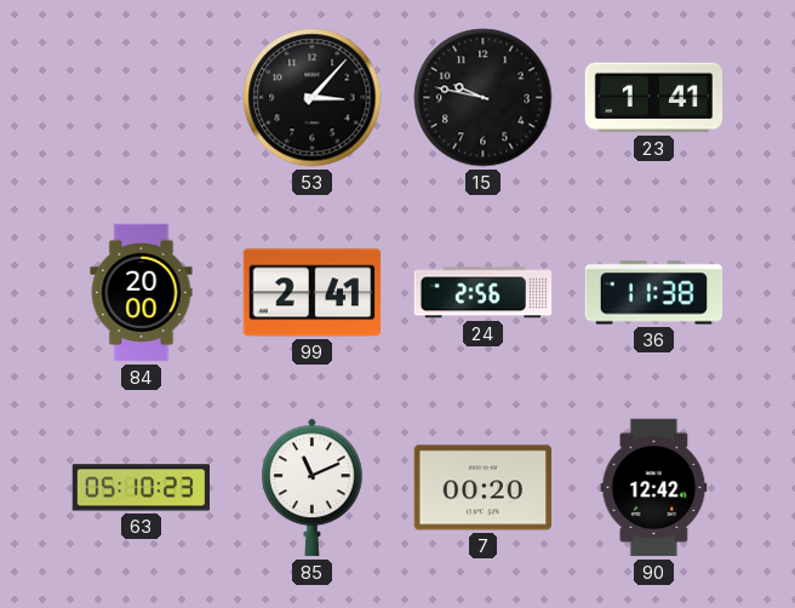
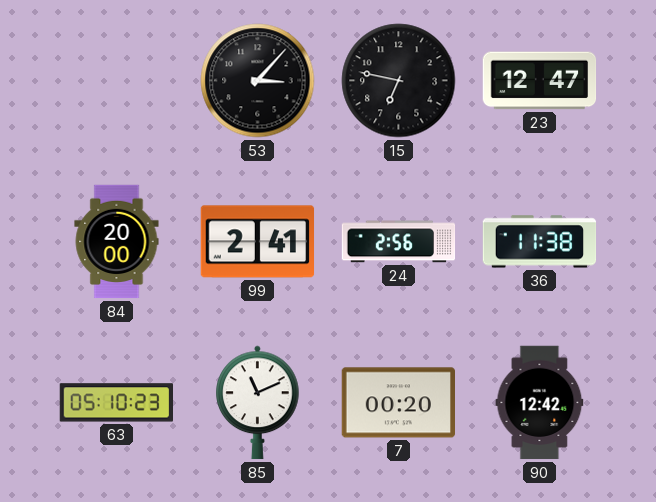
15: 9:47 -> 6:47 (399, 81)
23: 1:41 -> 12:47 (540, 81)
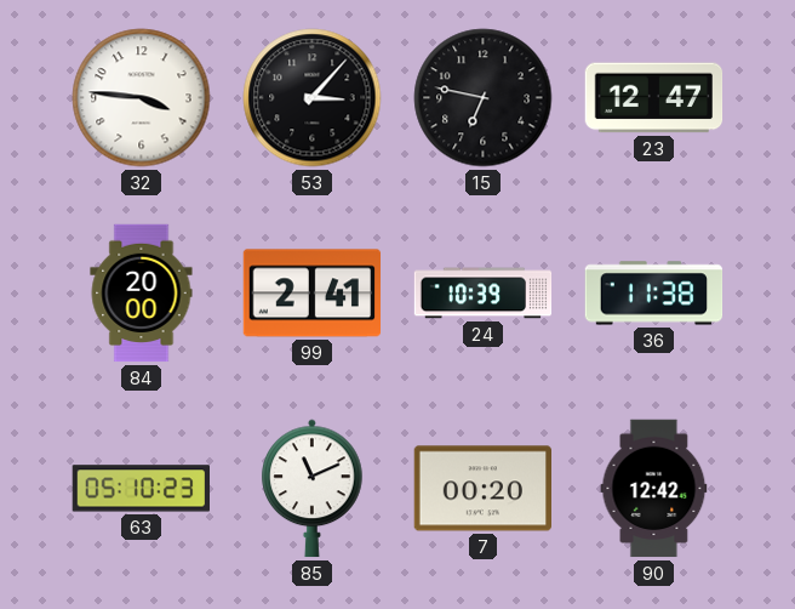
32: none -> 3:46 (142, 98)
24: 2:56 -> 10:39 (484, 294)
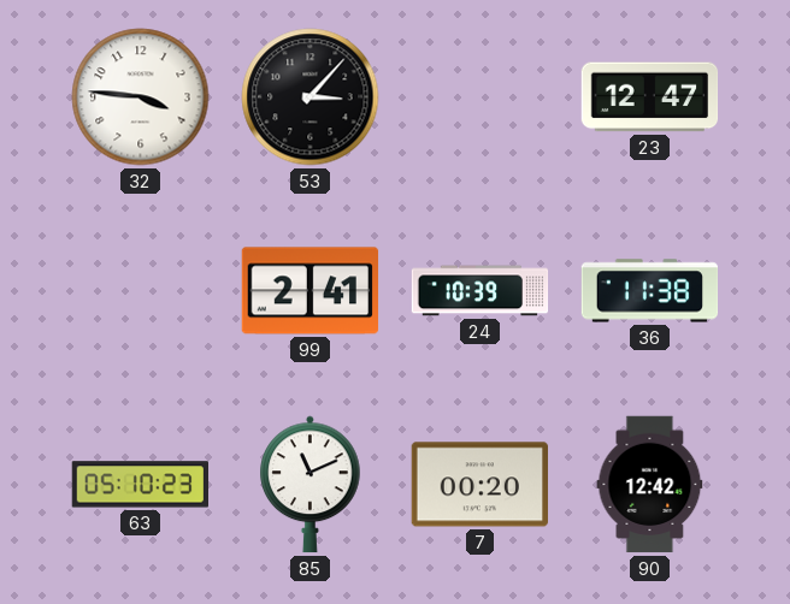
15: 6:47 -> none (484, 98)
84: 20:00 -> none (142, 294)
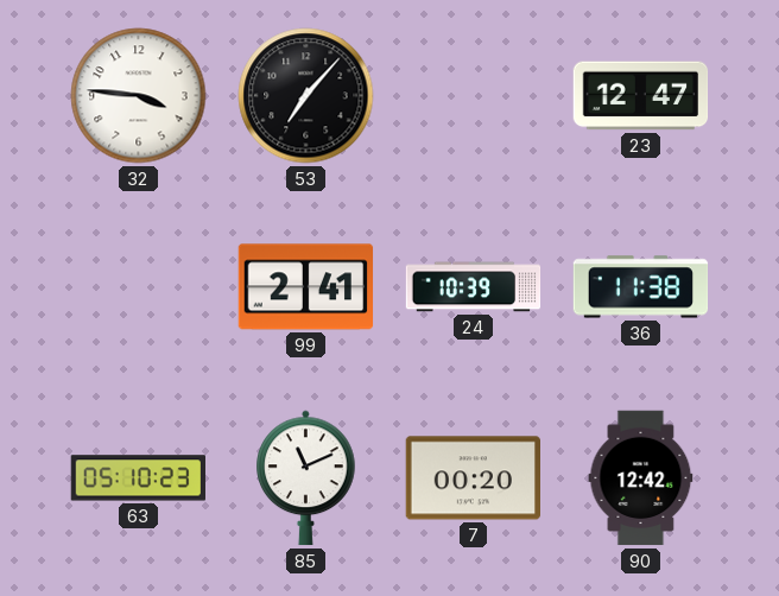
53: 3:07 -> 7:07 (306, 96)
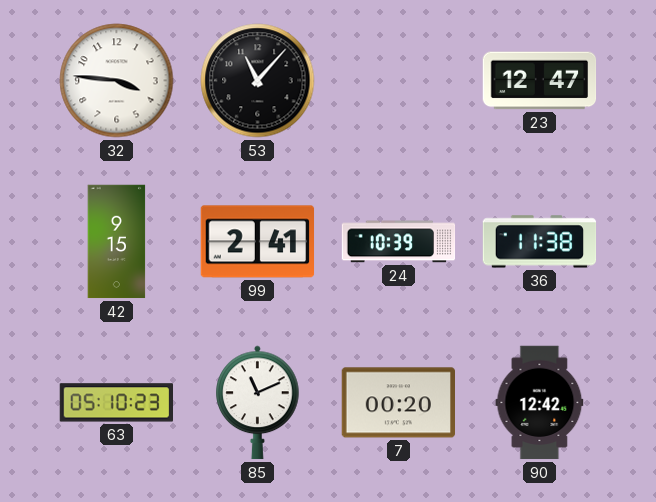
53: 7:07 -> 11:07 (258, 81)
42: none -> 9:15 (117, 242)
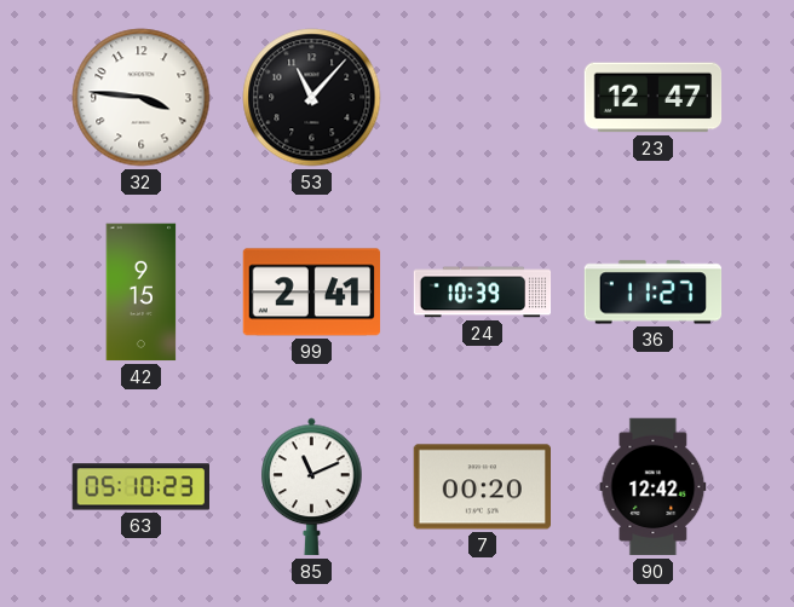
36: 11:38 -> 11:27 (654, 293)
